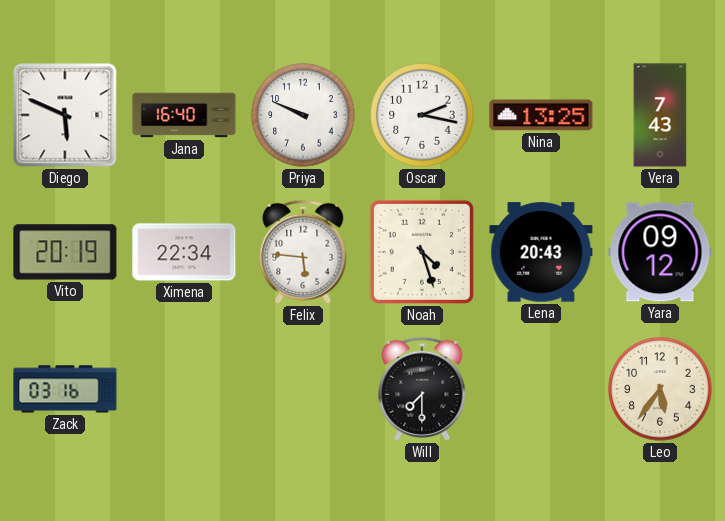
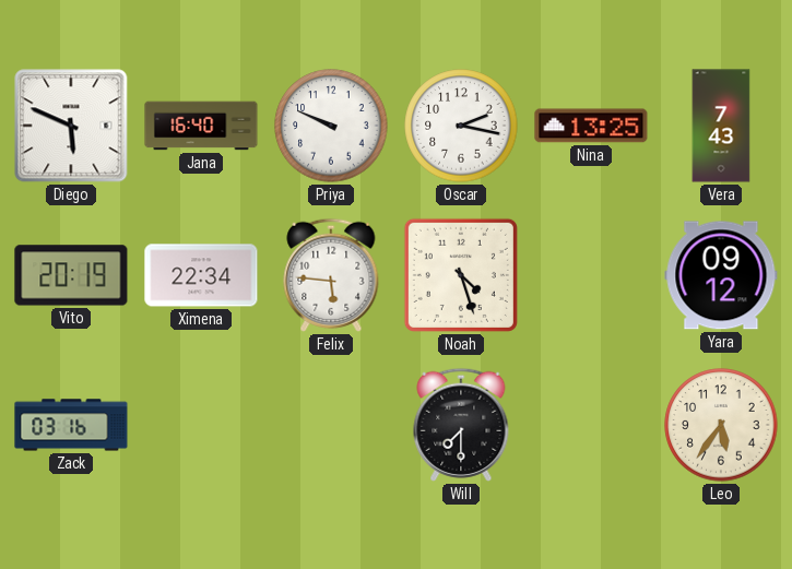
Lena: 20:43 -> none (541, 252)
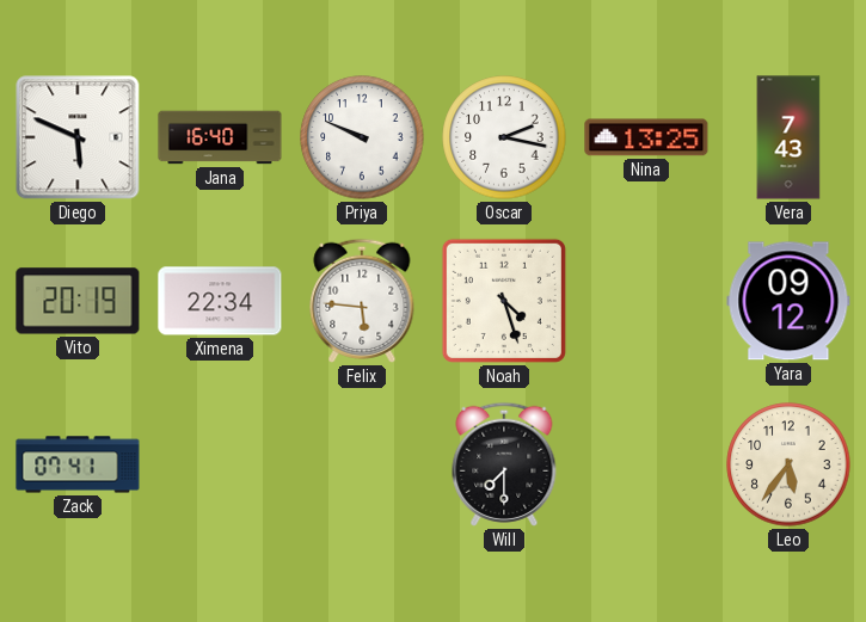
Zack: 03:16 -> 07:41 (78, 464)
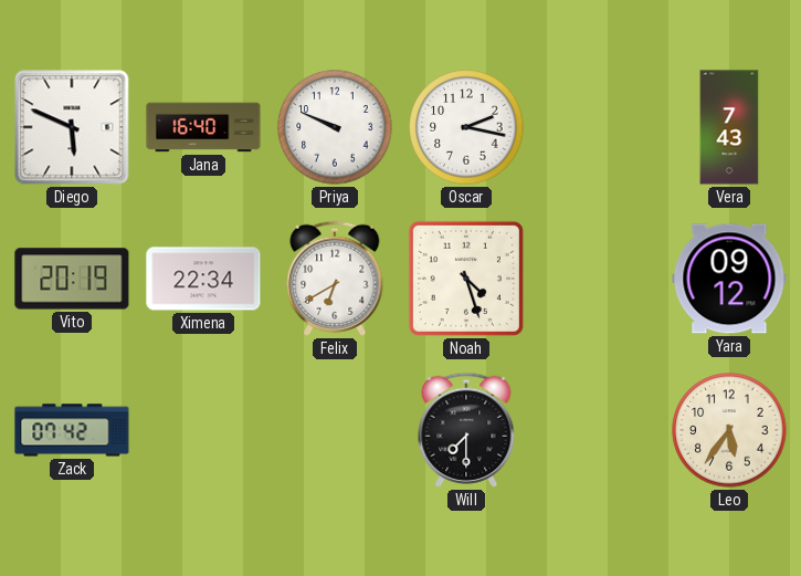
Nina: 13:25 -> none (646, 137)
Felix: 5:46 -> 6:40 (335, 279)
Zack: 07:41 -> 07:42 (72, 430)
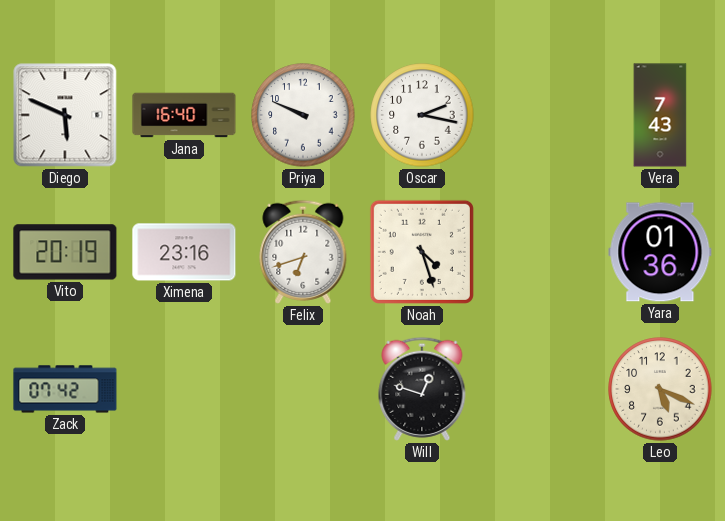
Ximena: 22:34 -> 23:16 (184, 252)
Felix: 6:40 -> 6:42 (303, 252)
Yara: 09:12 -> 01:36 (660, 252)
Will: 7:30 -> 12:48 (422, 389)
Leo: 5:36 -> 5:19 (660, 389)
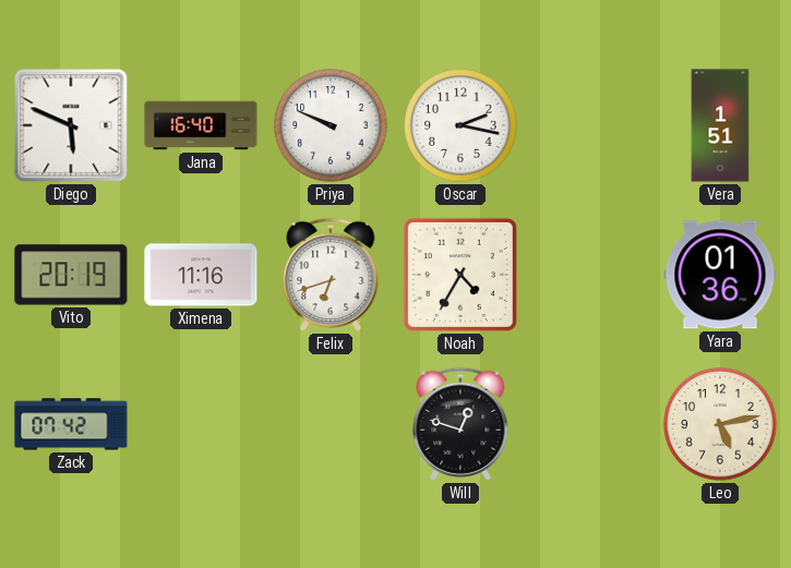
Vera: 7:43 -> 1:51 (720, 125)
Ximena: 23:16 -> 11:16 (201, 275)
Noah: 4:27 -> 4:35 (460, 275)
Leo: 5:19 -> 5:13 (720, 424)
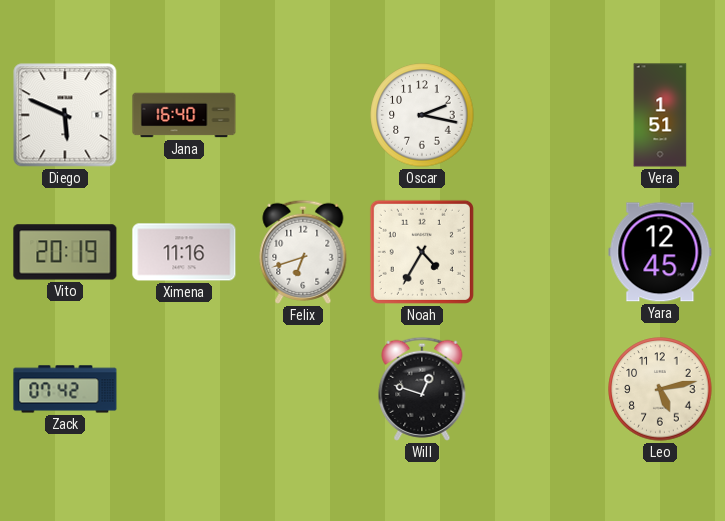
Priya: 9:49 -> none (331, 125)
Yara: 01:36 -> 12:45 (660, 252)
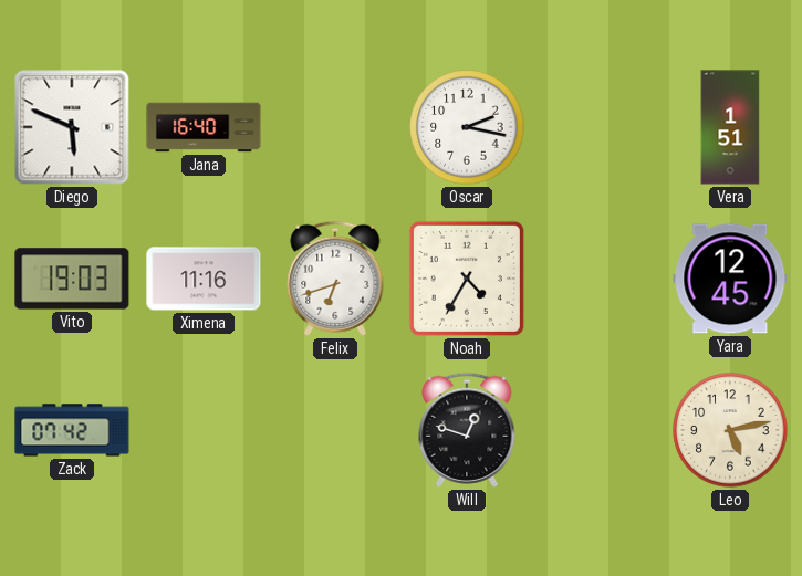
Vito: 20:19 -> 19:03 (72, 279)
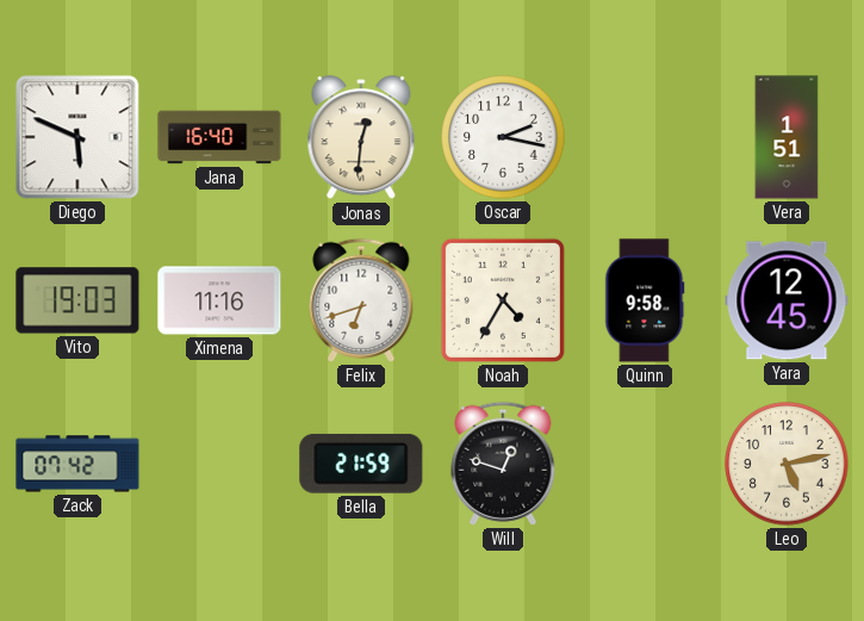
Jonas: none -> 12:31 (361, 138)
Quinn: none -> 9:58 (645, 300)
Bella: none -> 21:59 (361, 464)
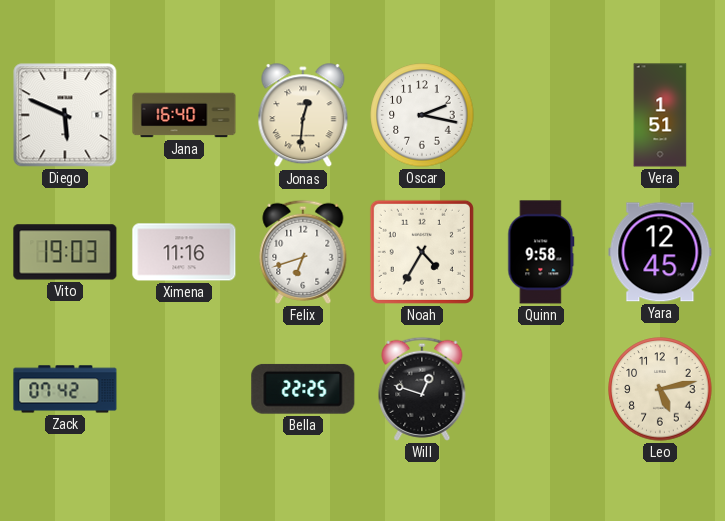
Bella: 21:59 -> 22:25 (303, 389)
